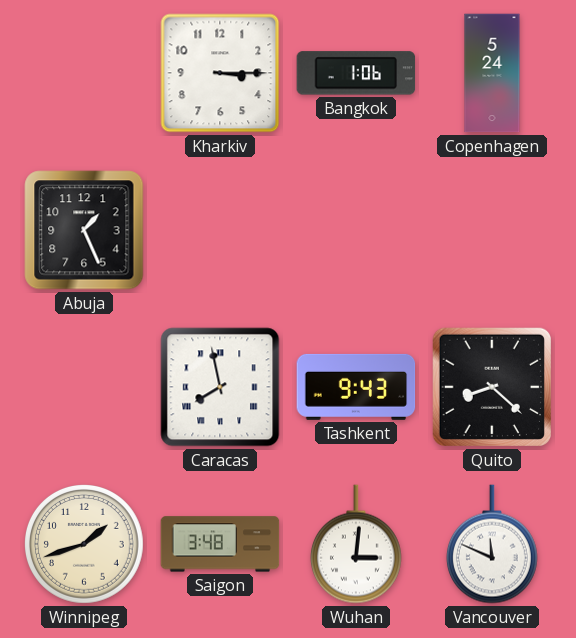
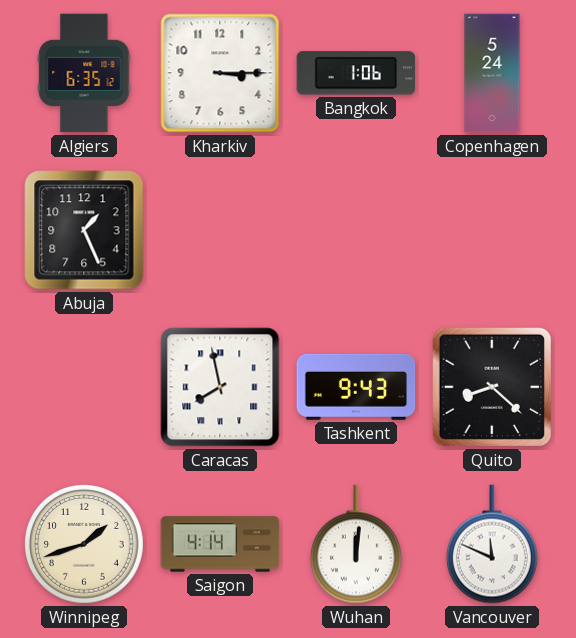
Algiers: none -> 6:35 (84, 73)
Saigon: 3:48 -> 4:14 (220, 544)
Wuhan: 3:01 -> 12:01 (356, 544)
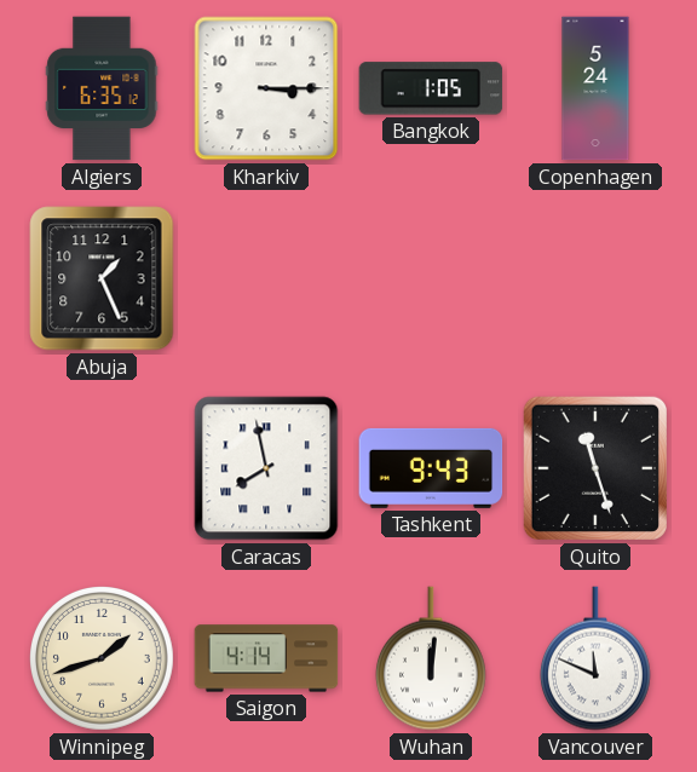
Bangkok: 1:06 -> 1:05 (431, 88)
Quito: 8:22 -> 11:27 (595, 468)
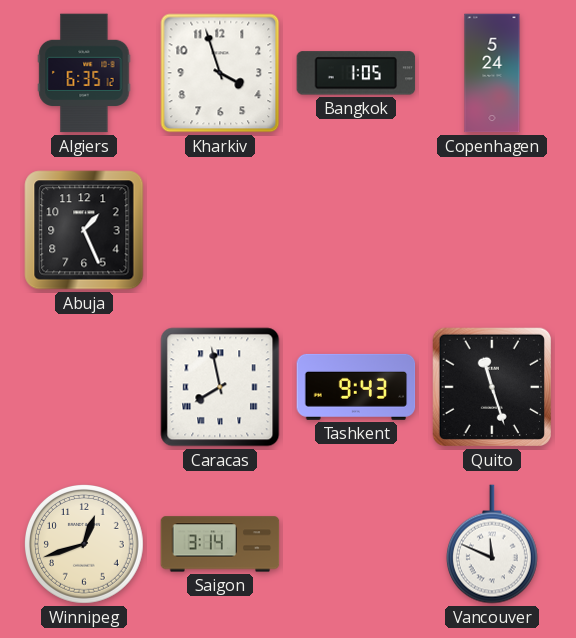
Kharkiv: 3:15 -> 3:57 (220, 73)
Winnipeg: 1:42 -> 12:42 (85, 545)
Saigon: 4:14 -> 3:14 (220, 544)
Wuhan: 12:01 -> none (431, 658)
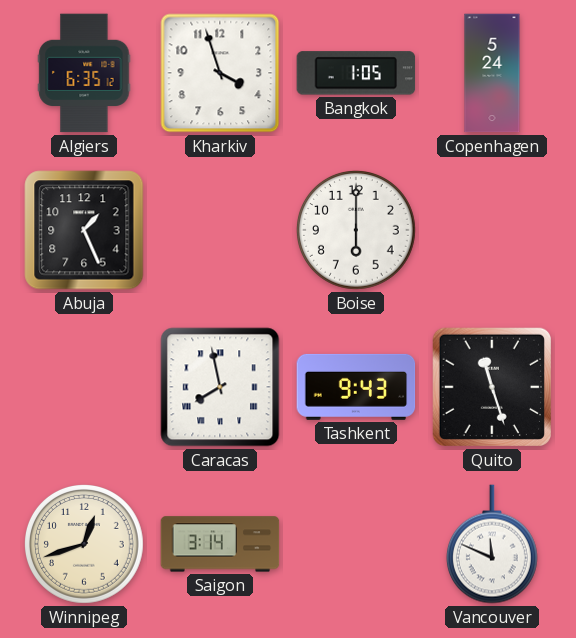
Boise: none -> 6:00 (357, 231)
